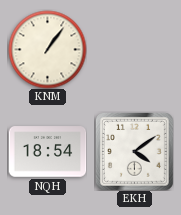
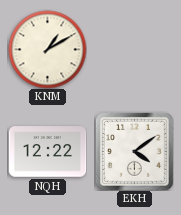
KNM: 1:06 -> 1:10 (47, 49)
NQH: 18:54 -> 12:22 (47, 152)
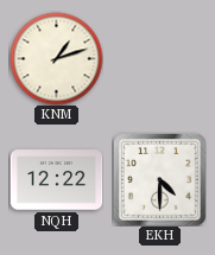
KNM: 1:10 -> 1:12 (56, 58)
EKH: 4:09 -> 4:30 (159, 179)
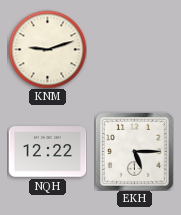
KNM: 1:12 -> 9:12 (47, 49)
EKH: 4:30 -> 5:15 (134, 151)
